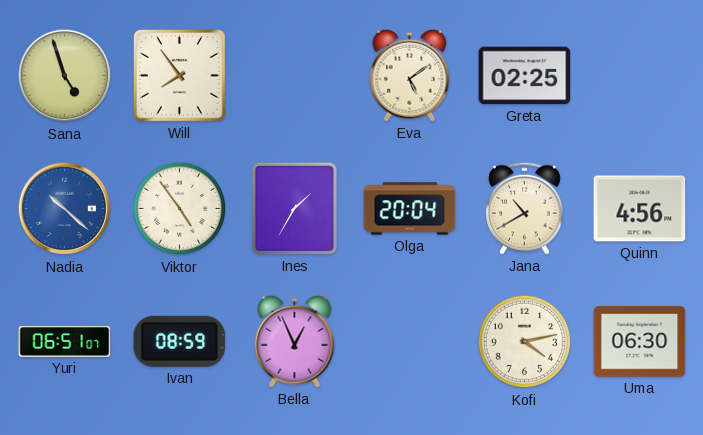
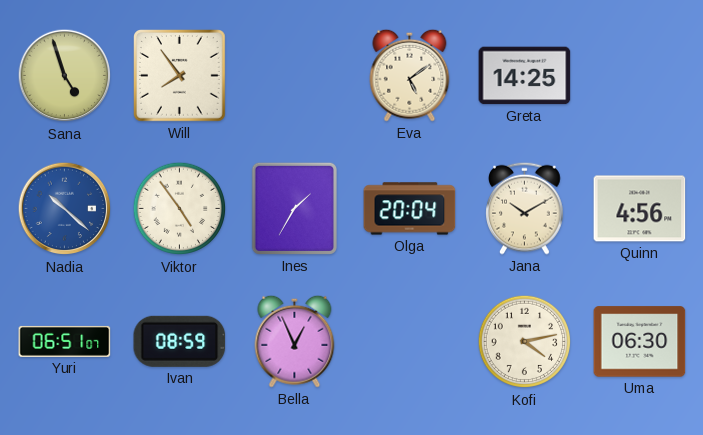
Greta: 02:25 -> 14:25 (525, 76)
Jana: 10:40 -> 10:10 (525, 208)
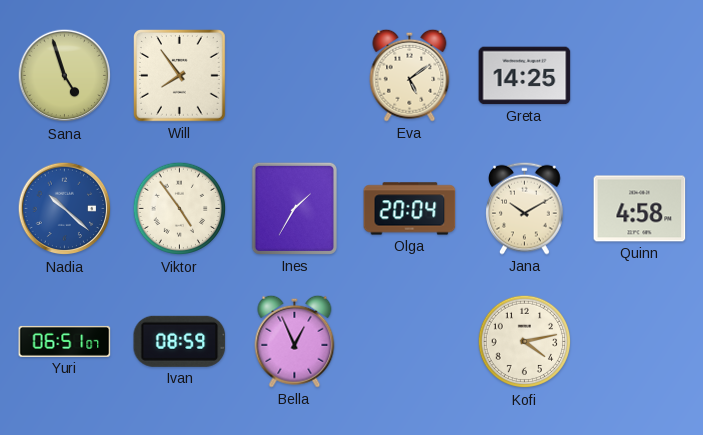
Quinn: 4:56 -> 4:58 (640, 209)
Uma: 06:30 -> none (640, 342)
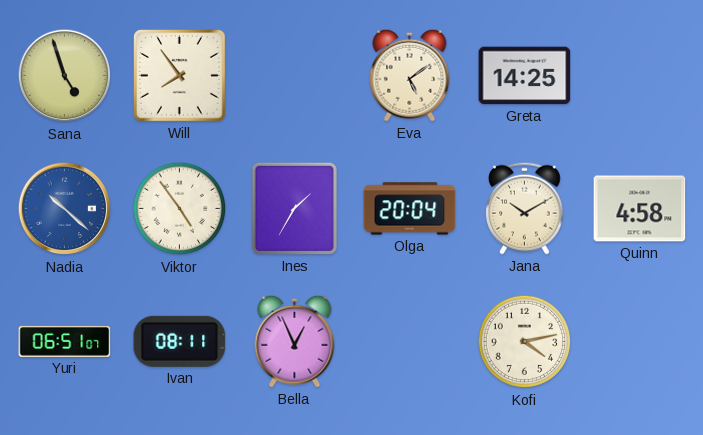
Ivan: 08:59 -> 08:11 (180, 341)
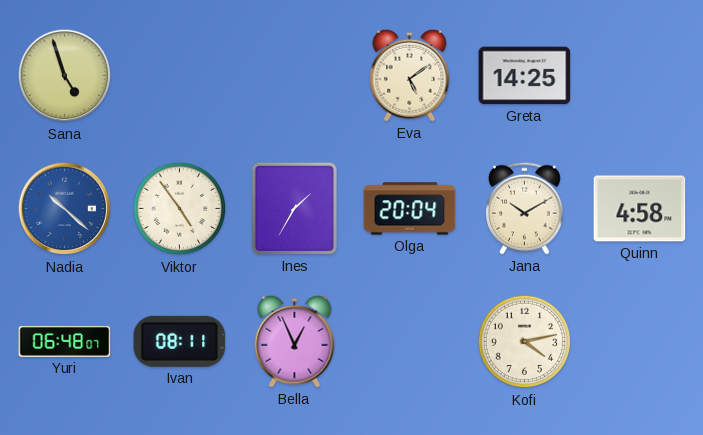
Will: 7:54 -> none (180, 76)
Yuri: 06:51 -> 06:48 (65, 341)
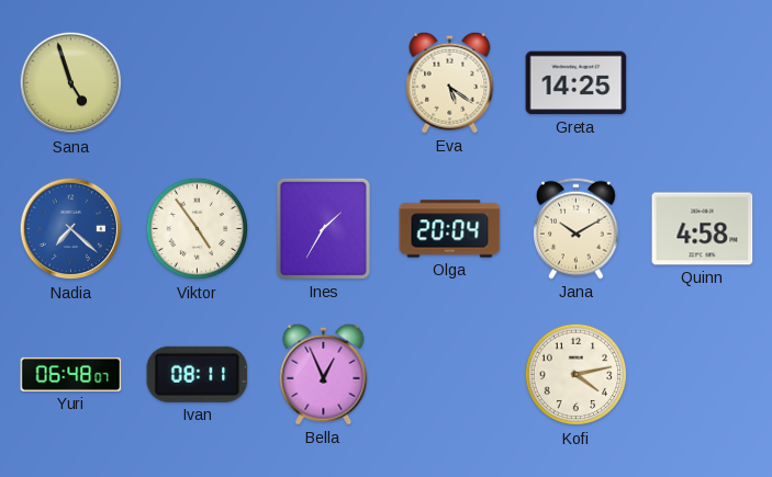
Eva: 5:09 -> 5:21 (450, 82)
Nadia: 10:22 -> 7:22 (71, 229)
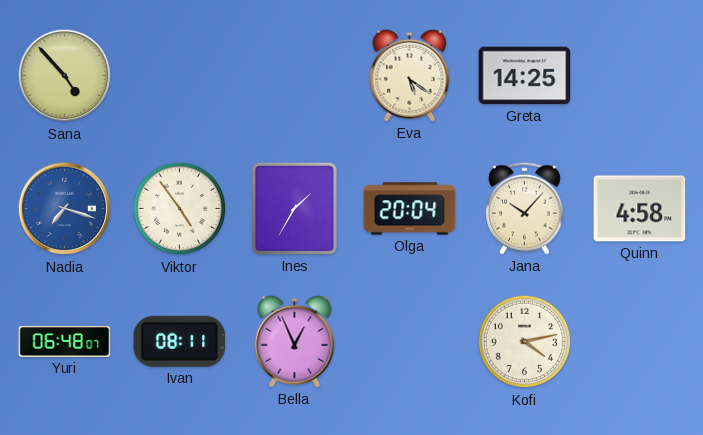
Sana: 4:57 -> 4:53 (65, 76)
Nadia: 7:22 -> 7:18 (65, 209)
Jana: 10:10 -> 10:07 (525, 208)
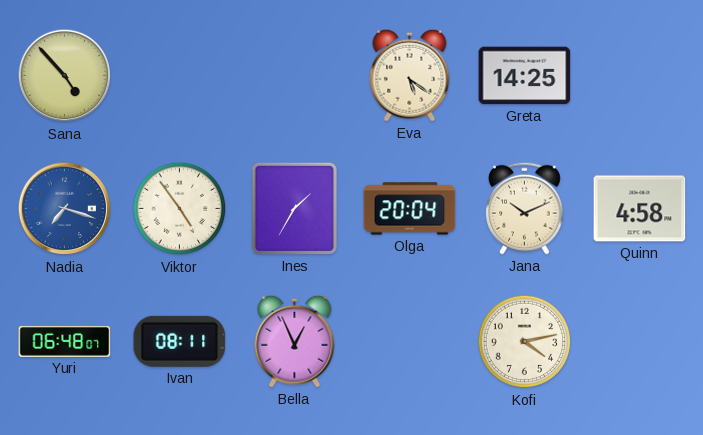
Jana: 10:07 -> 10:11 (525, 208)
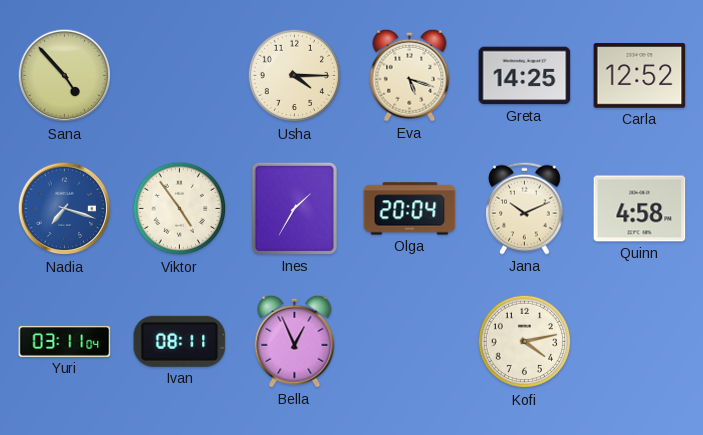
Usha: none -> 4:15 (295, 76)
Eva: 5:21 -> 5:18 (410, 75)
Carla: none -> 12:52 (640, 76)
Yuri: 06:48 -> 03:11 (65, 341)
